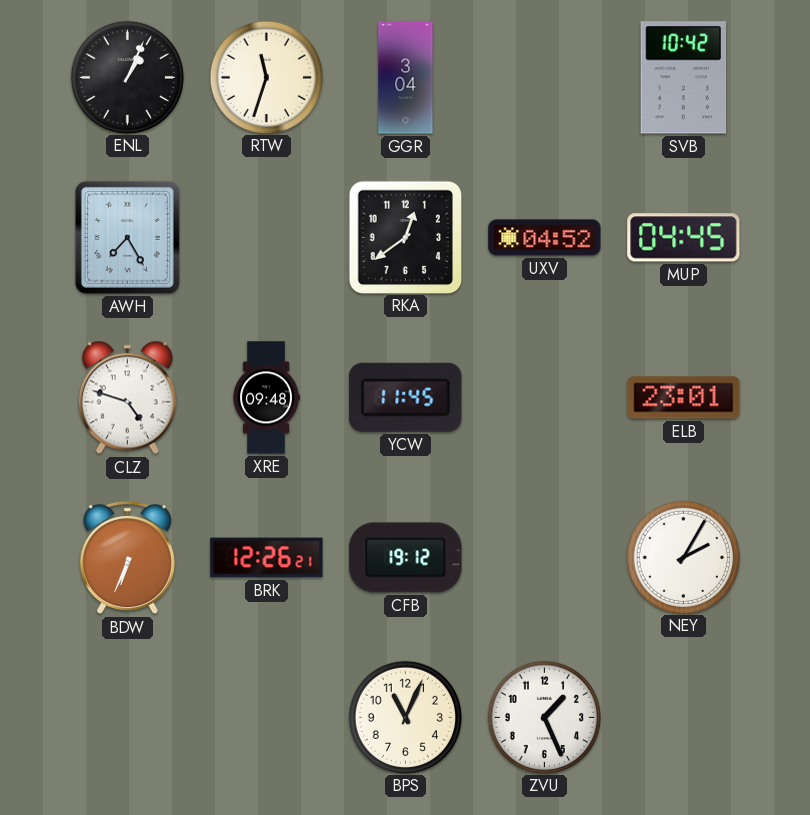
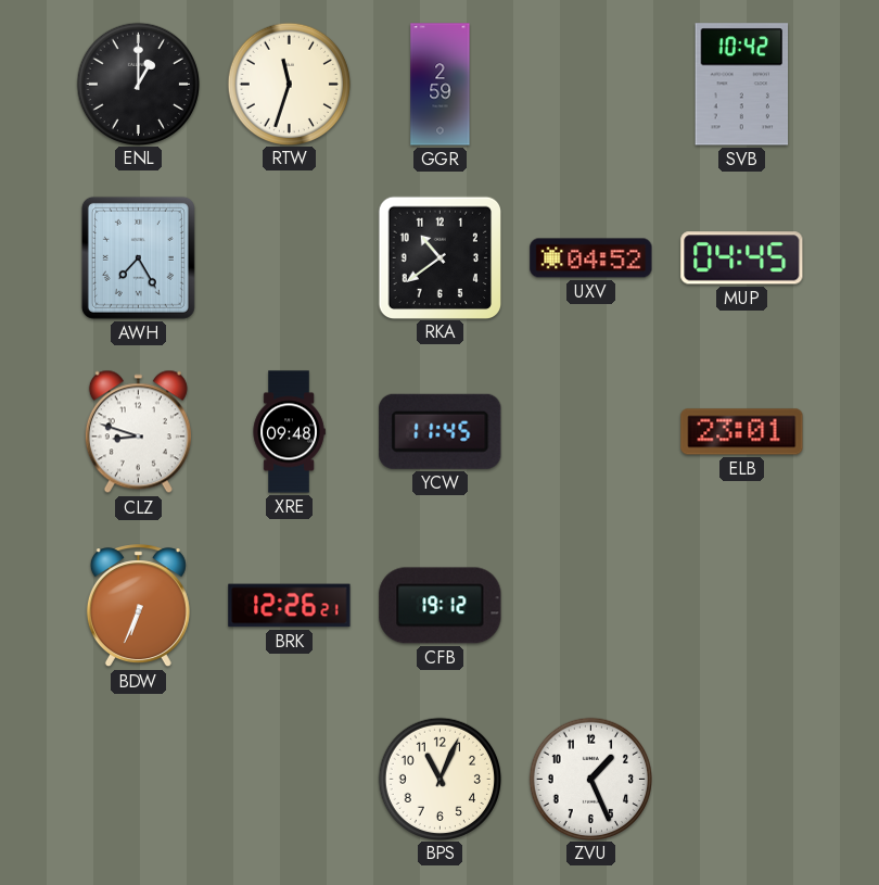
ENL: 1:04 -> 1:00 (138, 84)
GGR: 3:04 -> 2:59 (441, 85)
RKA: 12:39 -> 10:39 (439, 257)
CLZ: 4:48 -> 8:48 (138, 432)
NEY: 2:05 -> none (683, 557)
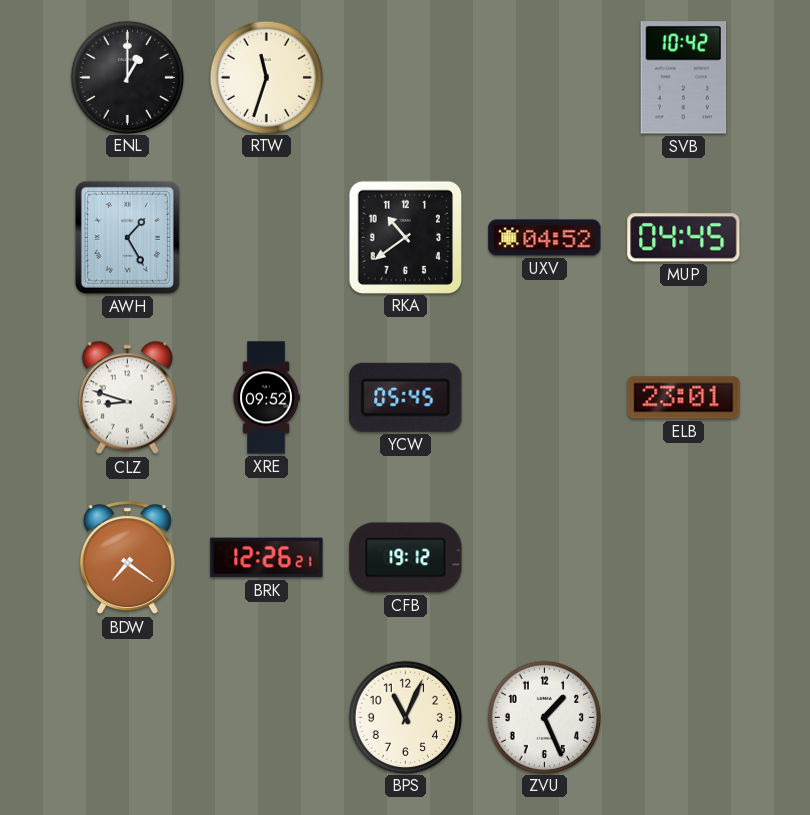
GGR: 2:59 -> none (441, 85)
AWH: 7:25 -> 1:25 (127, 237)
XRE: 09:48 -> 09:52 (266, 398)
YCW: 11:45 -> 05:45 (406, 397)
BDW: 6:34 -> 7:21 (127, 558)
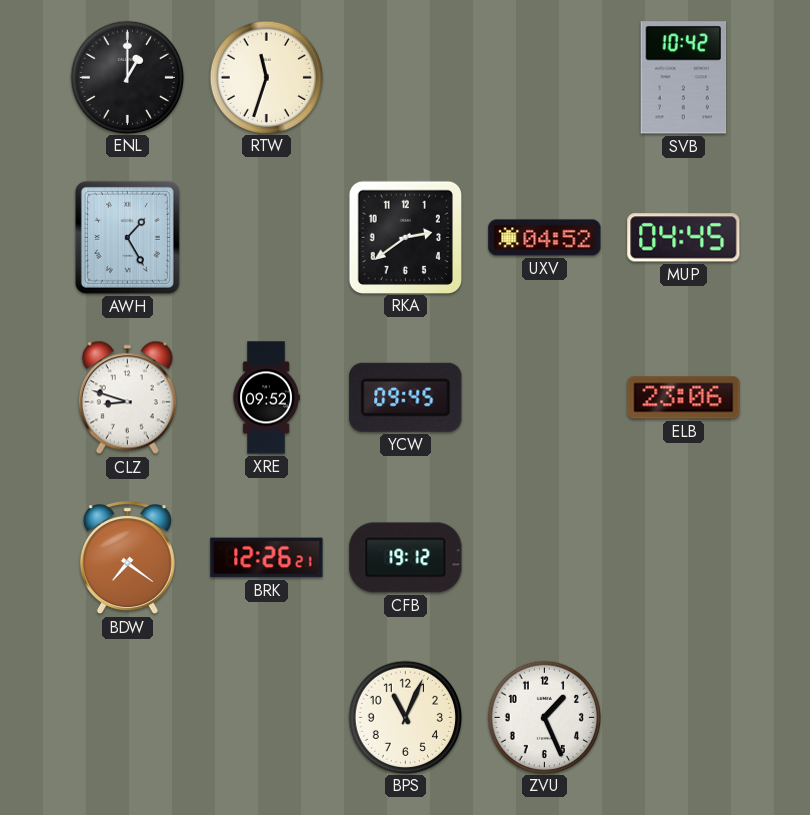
RKA: 10:39 -> 2:39 (405, 237)
YCW: 05:45 -> 09:45 (406, 397)
ELB: 23:01 -> 23:06 (684, 398)
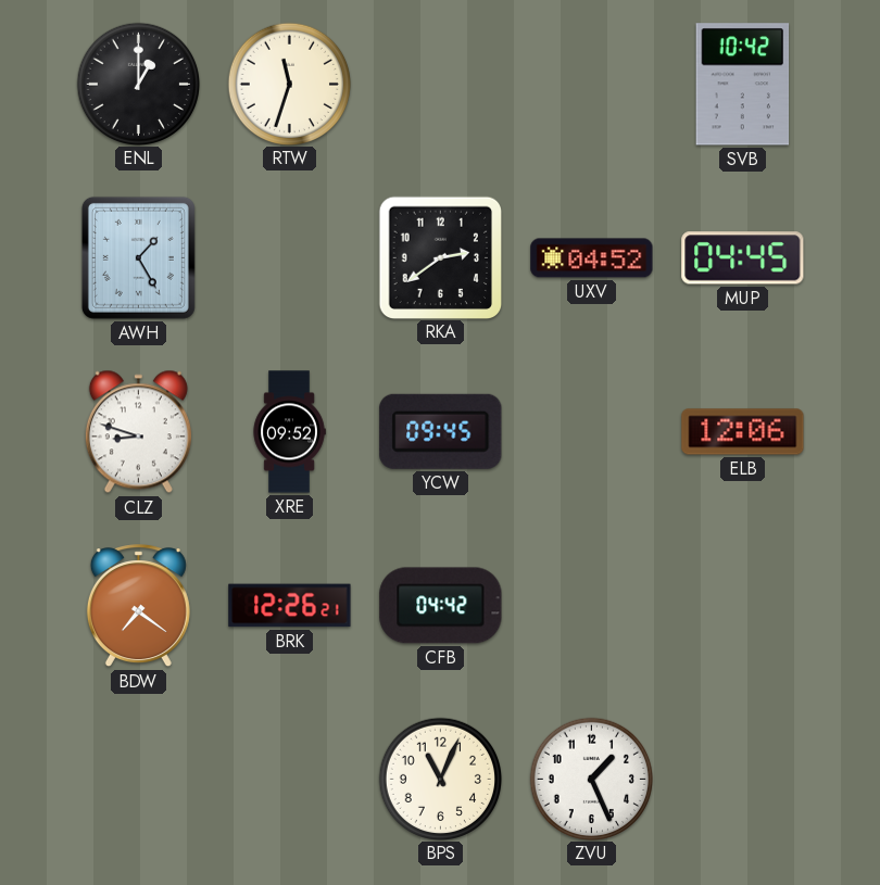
ELB: 23:06 -> 12:06 (743, 432)
CFB: 19:12 -> 04:42 (441, 606)
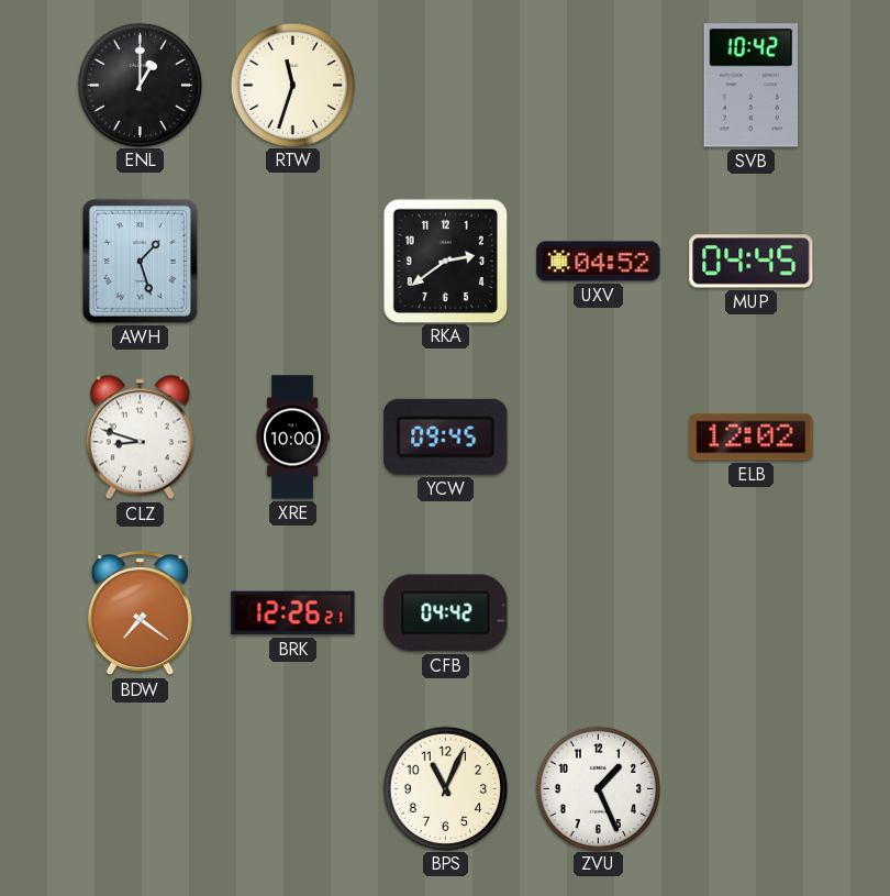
AWH: 1:25 -> 1:27 (140, 261)
XRE: 09:52 -> 10:00 (292, 438)
ELB: 12:06 -> 12:02 (752, 438)
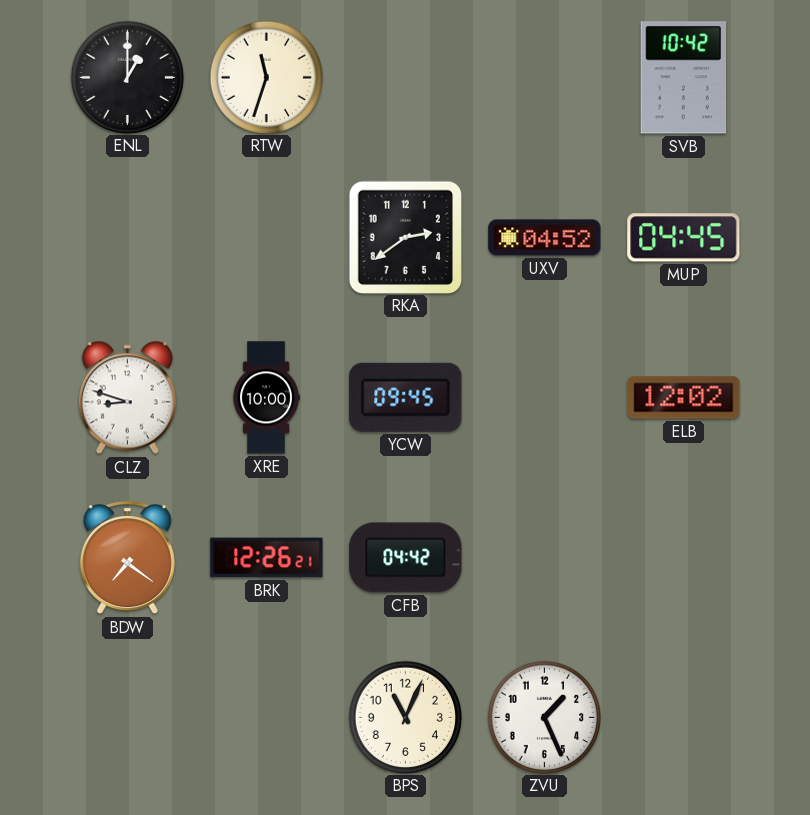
AWH: 1:27 -> none (140, 261)
